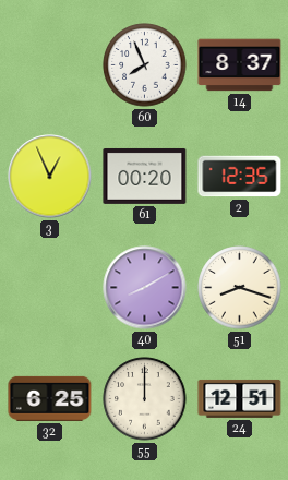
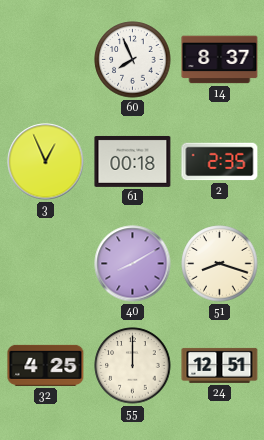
61: 00:20 -> 00:18 (133, 161)
2: 12:35 -> 2:35 (220, 162)
32: 6:25 -> 4:25 (46, 365)
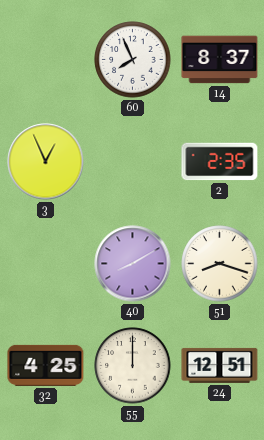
61: 00:18 -> none (133, 161)
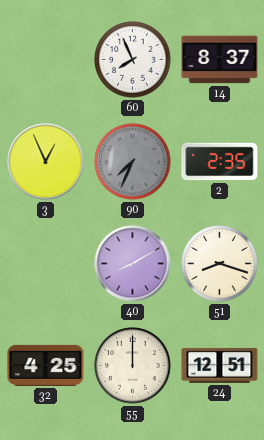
90: none -> 7:34 (133, 162)
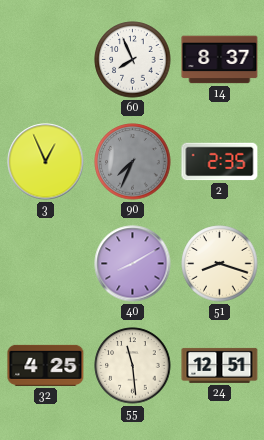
55: 12:00 -> 11:29 (133, 366)
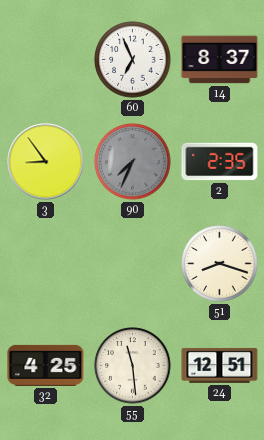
60: 7:56 -> 6:56 (133, 60)
3: 12:56 -> 8:54 (46, 162)
40: 8:10 -> none (133, 264)
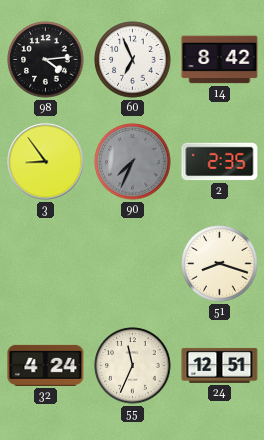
98: none -> 4:14 (46, 60)
14: 8:37 -> 8:42 (220, 60)
32: 4:25 -> 4:24 (46, 365)
55: 11:29 -> 11:34 (133, 366)
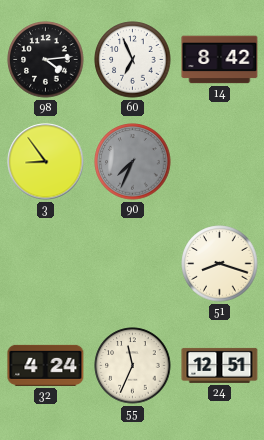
2: 2:35 -> none (220, 162)
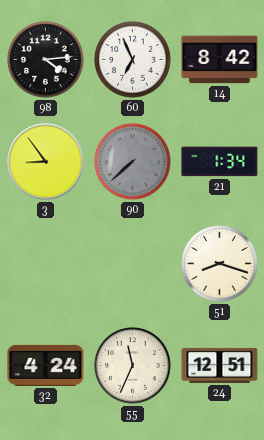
90: 7:34 -> 7:38 (133, 162)
21: none -> 1:34 (220, 162)
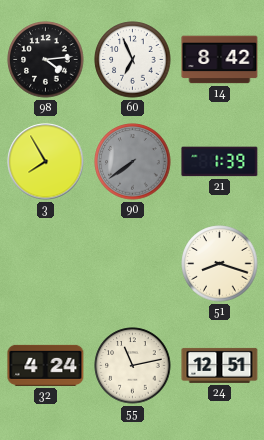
3: 8:54 -> 7:55 (46, 162)
90: 7:38 -> 7:39 (133, 162)
21: 1:34 -> 1:39 (220, 162)
55: 11:34 -> 11:13 (133, 366)
